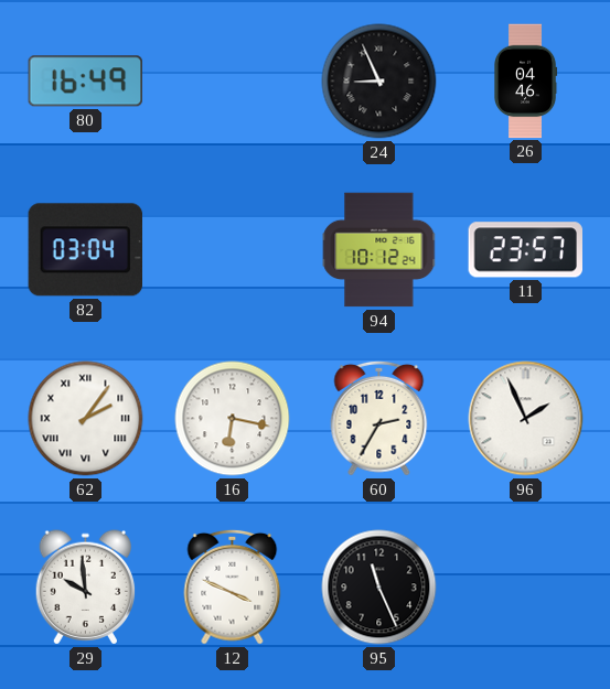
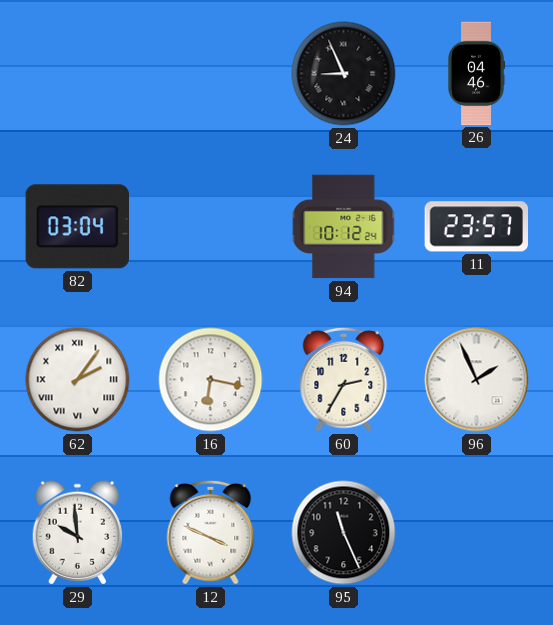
80: 16:49 -> none (85, 82)
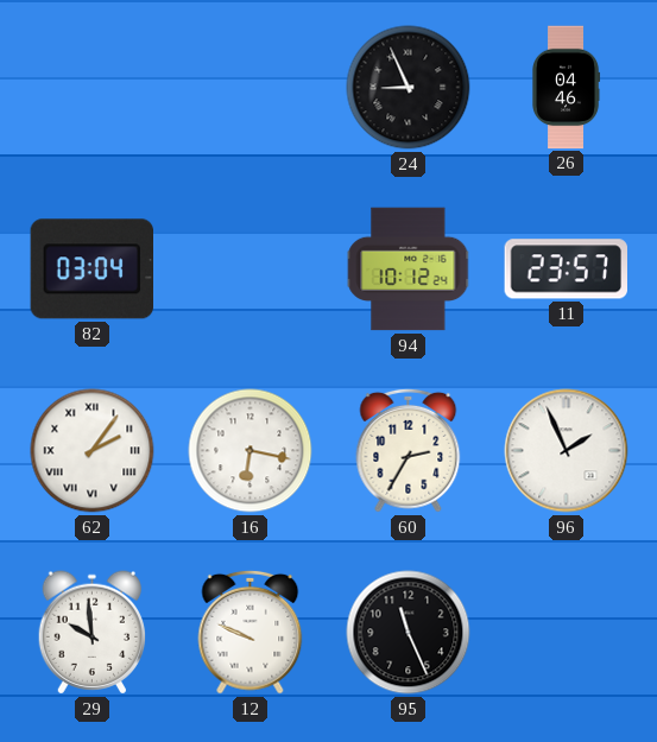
12: 3:49 -> 9:49 (251, 632)
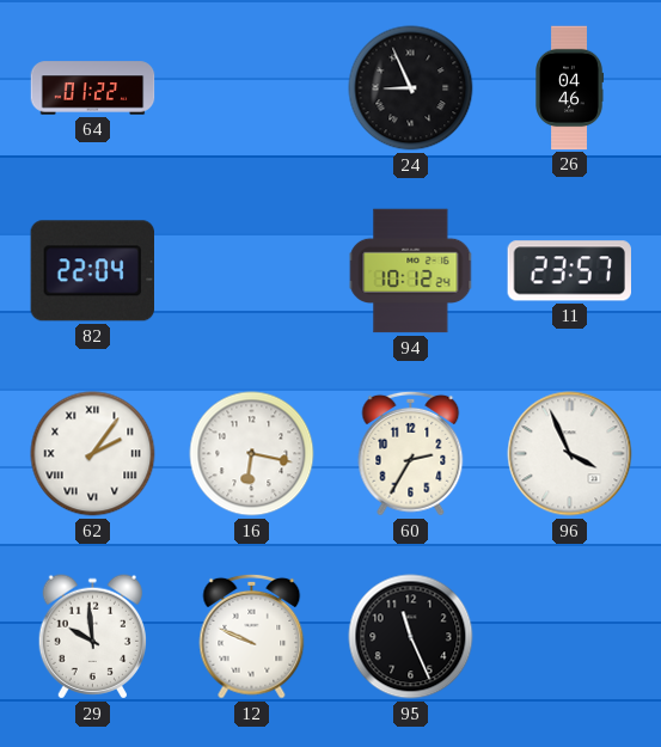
64: none -> 01:22 (93, 88)
82: 03:04 -> 22:04 (92, 271)
96: 1:56 -> 3:56 (570, 454)
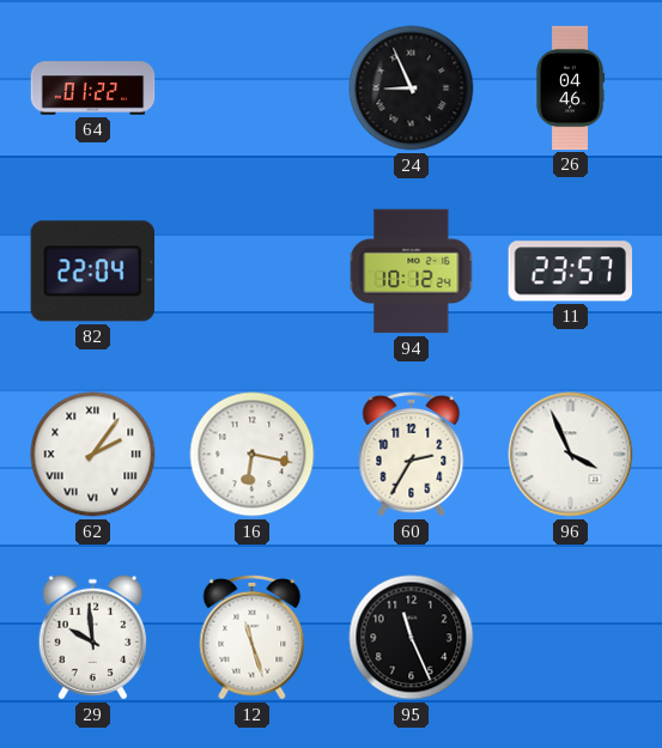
12: 9:49 -> 11:27 (253, 637)
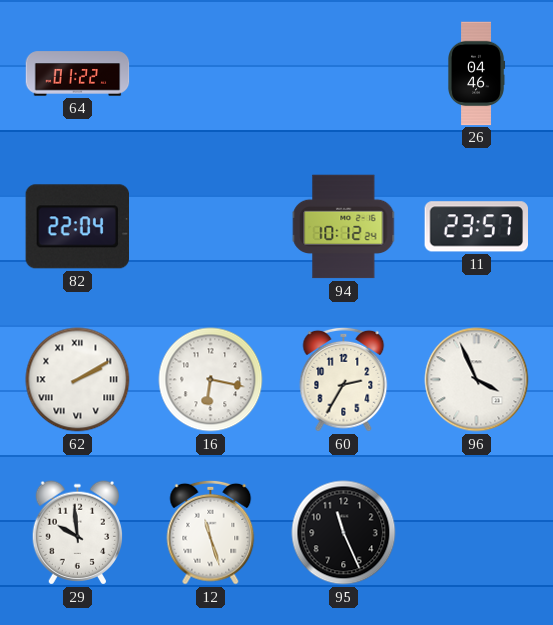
24: 8:56 -> none (412, 89)
62: 2:06 -> 2:10 (78, 380)
